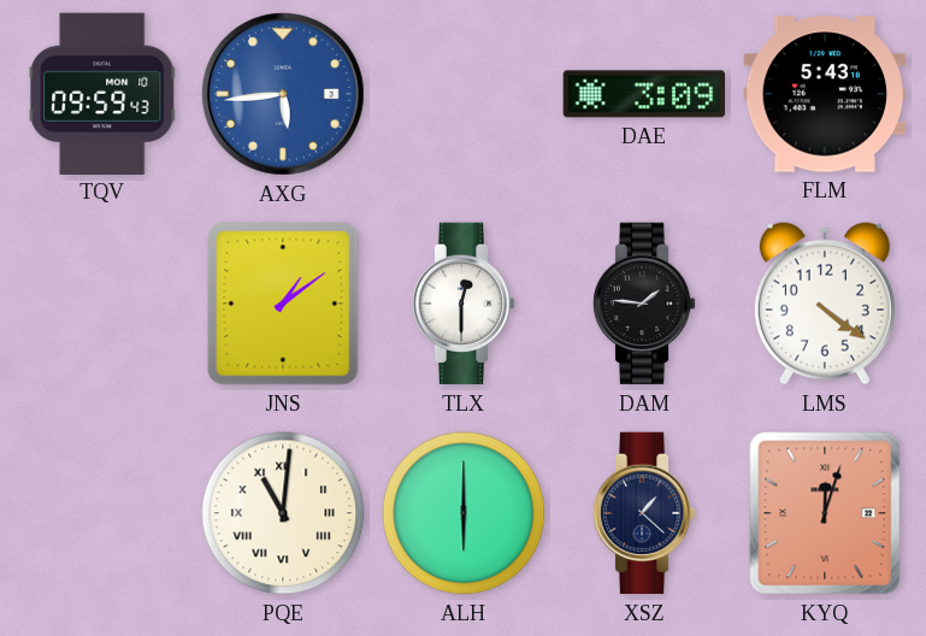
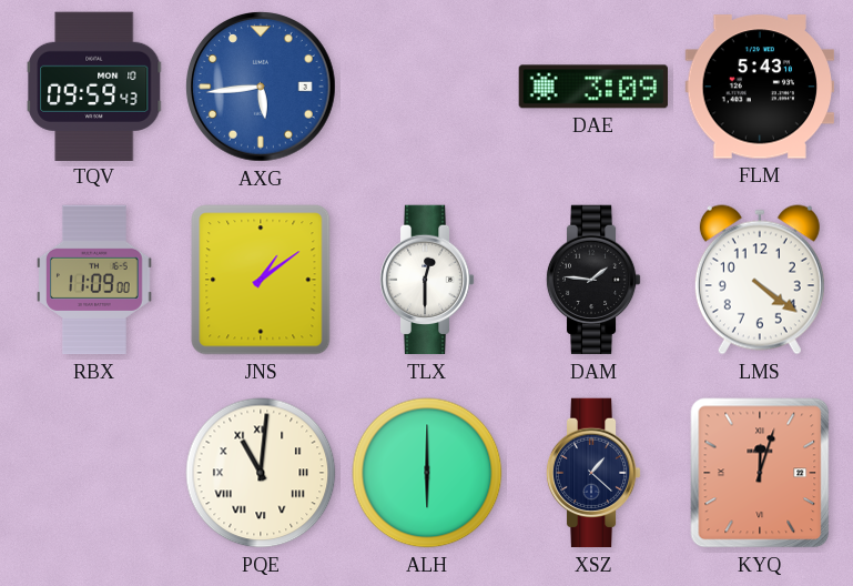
RBX: none -> 11:09 (94, 280)
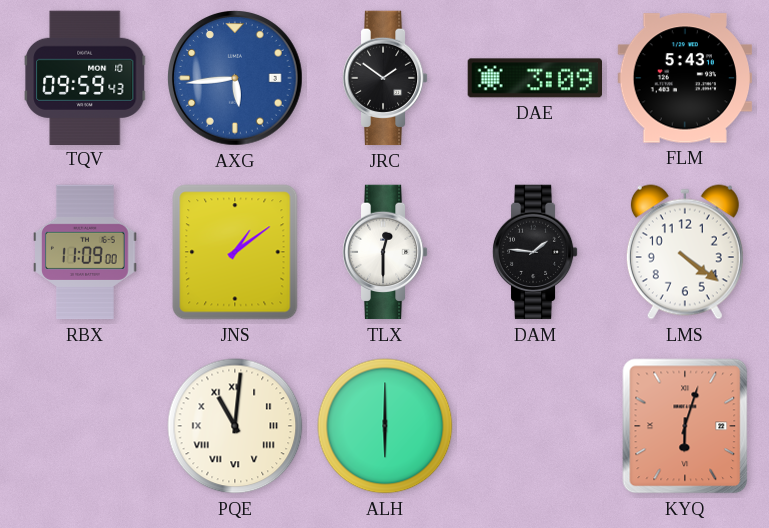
JRC: none -> 1:51 (385, 78)
XSZ: 1:22 -> none (593, 473)
KYQ: 12:03 -> 6:03 (685, 426)
